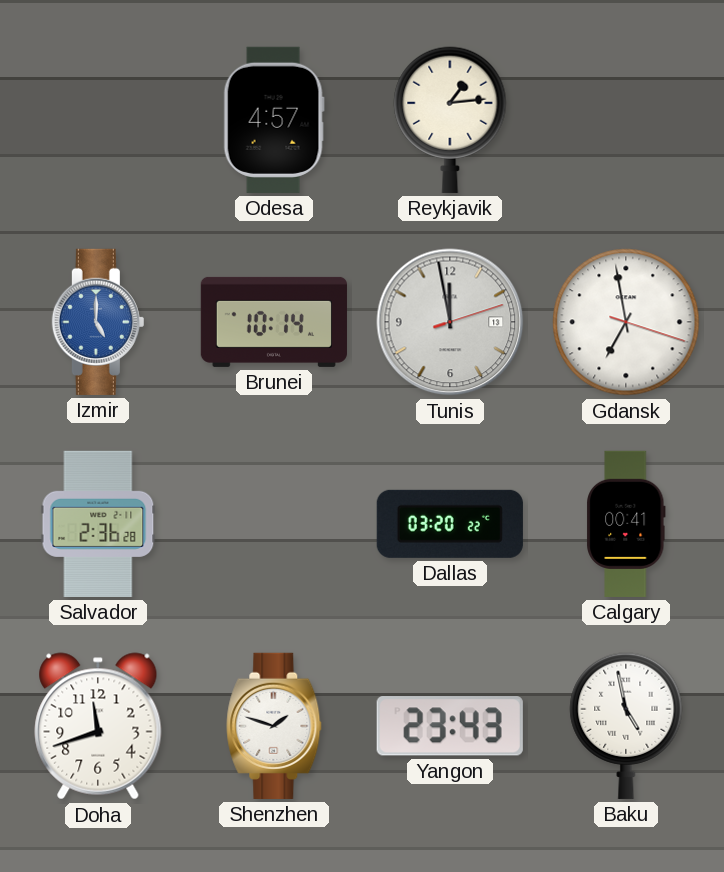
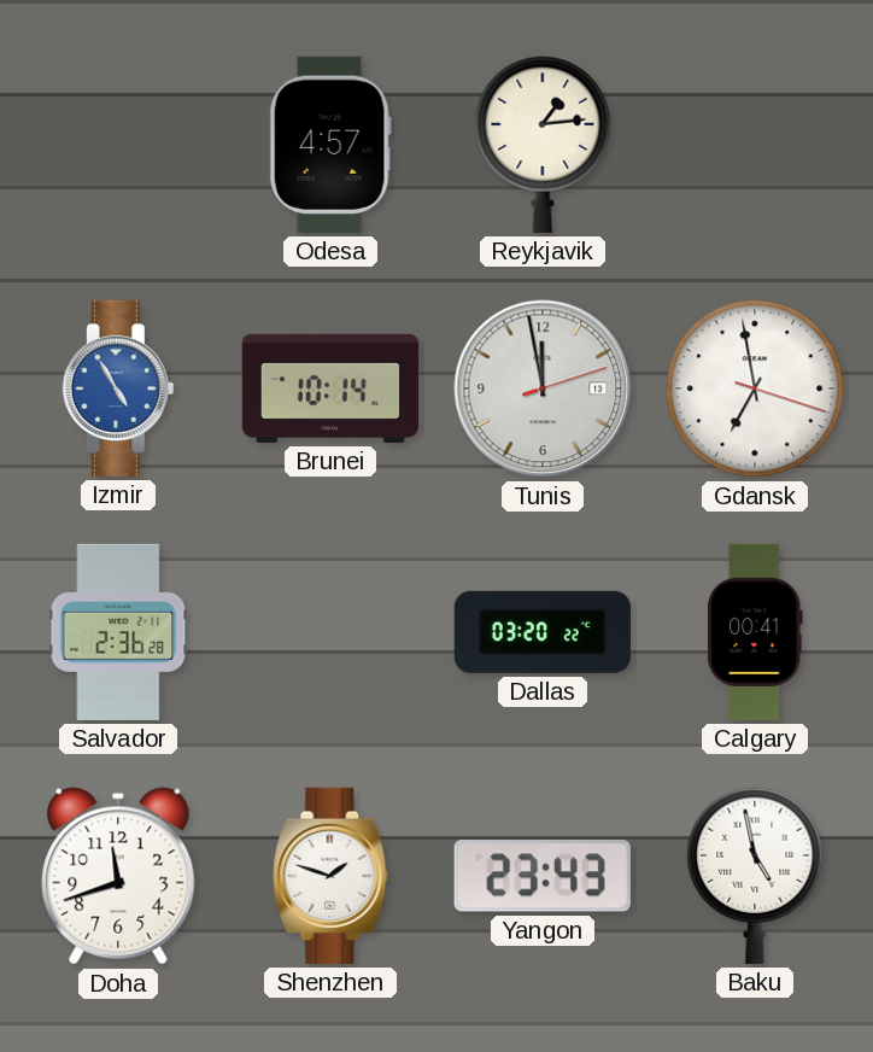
Izmir: 5:00 -> 4:55 (118, 388)
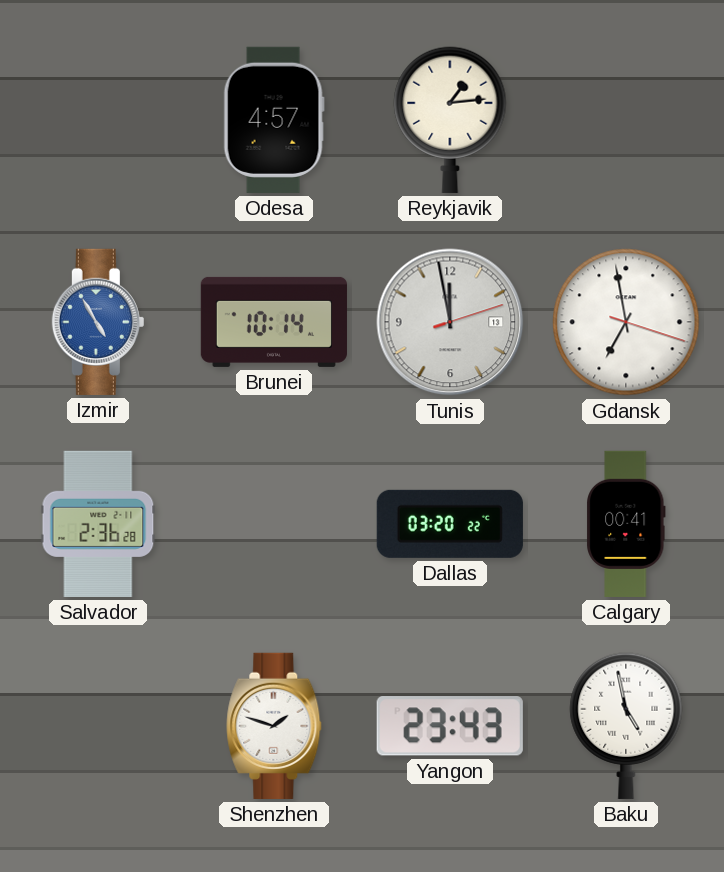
Doha: 11:42 -> none (118, 876)
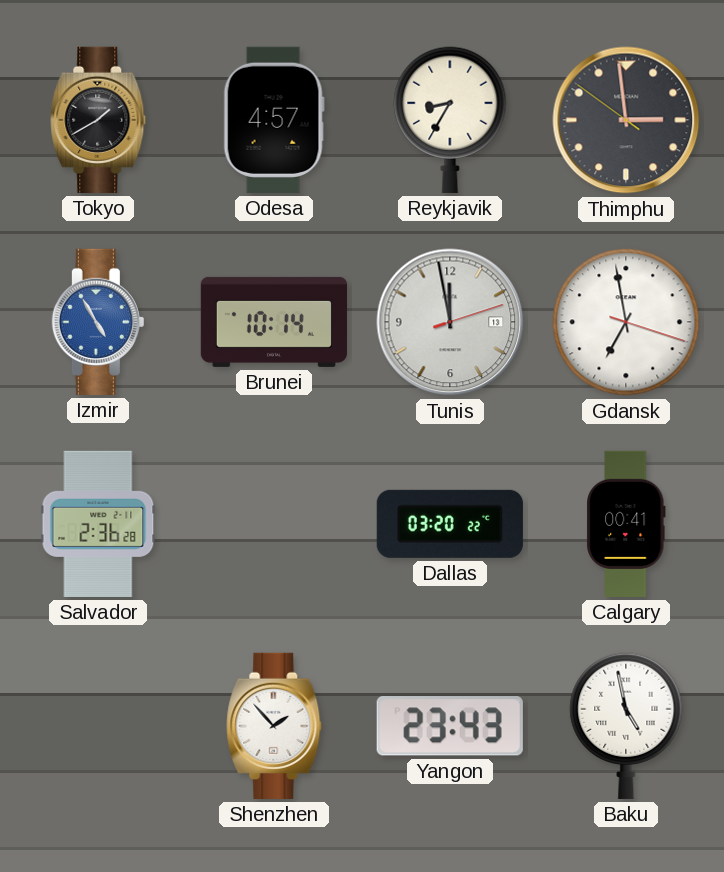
Tokyo: none -> 1:40 (98, 120)
Reykjavik: 1:14 -> 8:35 (450, 120)
Thimphu: none -> 2:58 (626, 120)
Shenzhen: 1:48 -> 1:53 (274, 726)
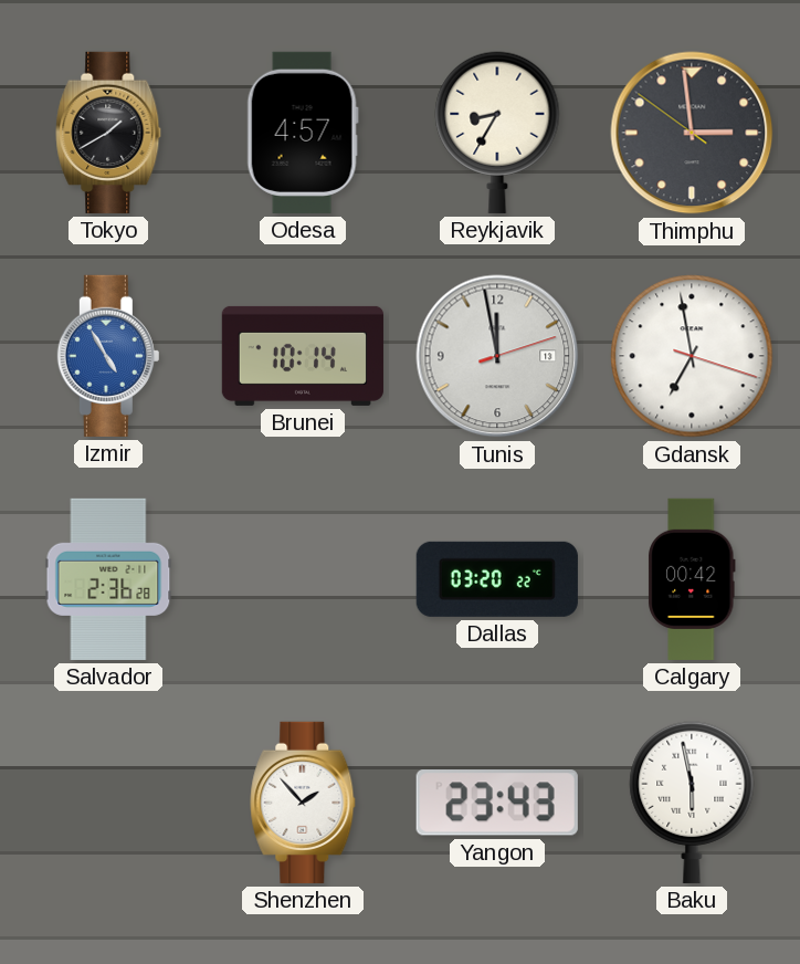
Calgary: 00:41 -> 00:42 (693, 579)
Baku: 4:58 -> 5:58 (692, 803)
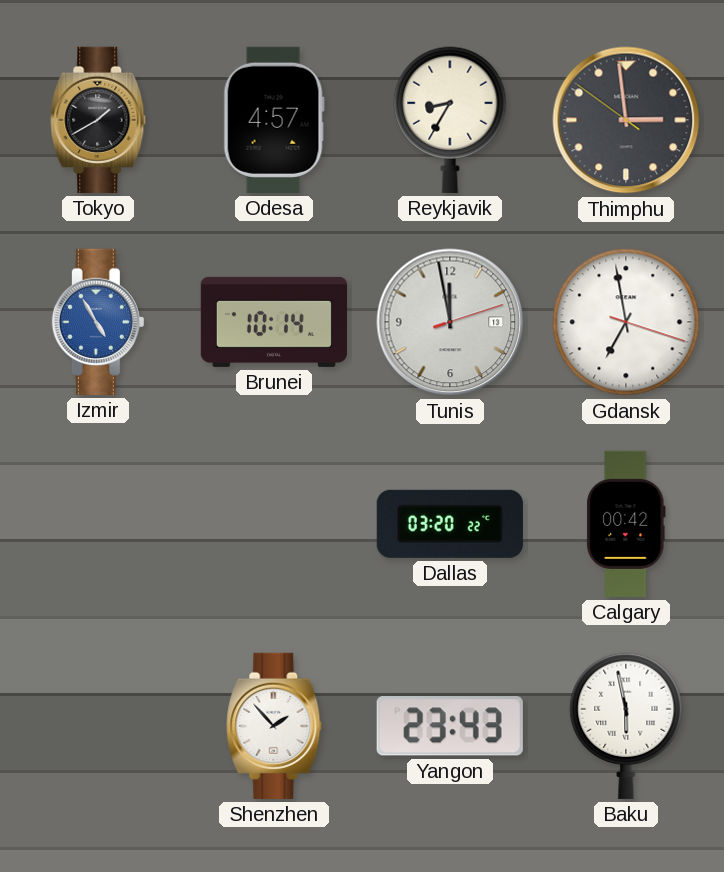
Salvador: 2:36 -> none (108, 579)
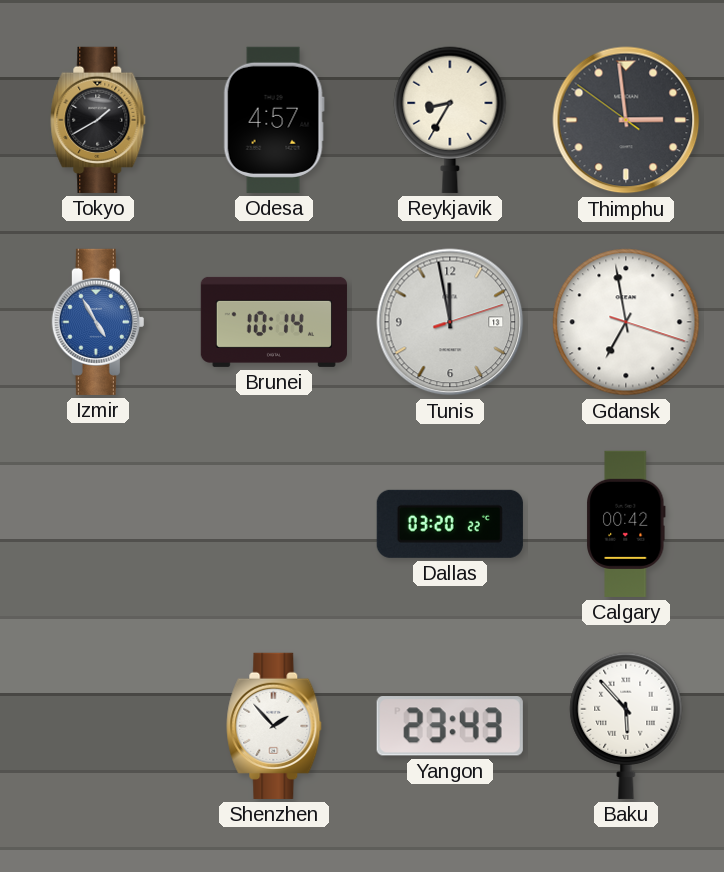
Baku: 5:58 -> 5:53 (626, 726)
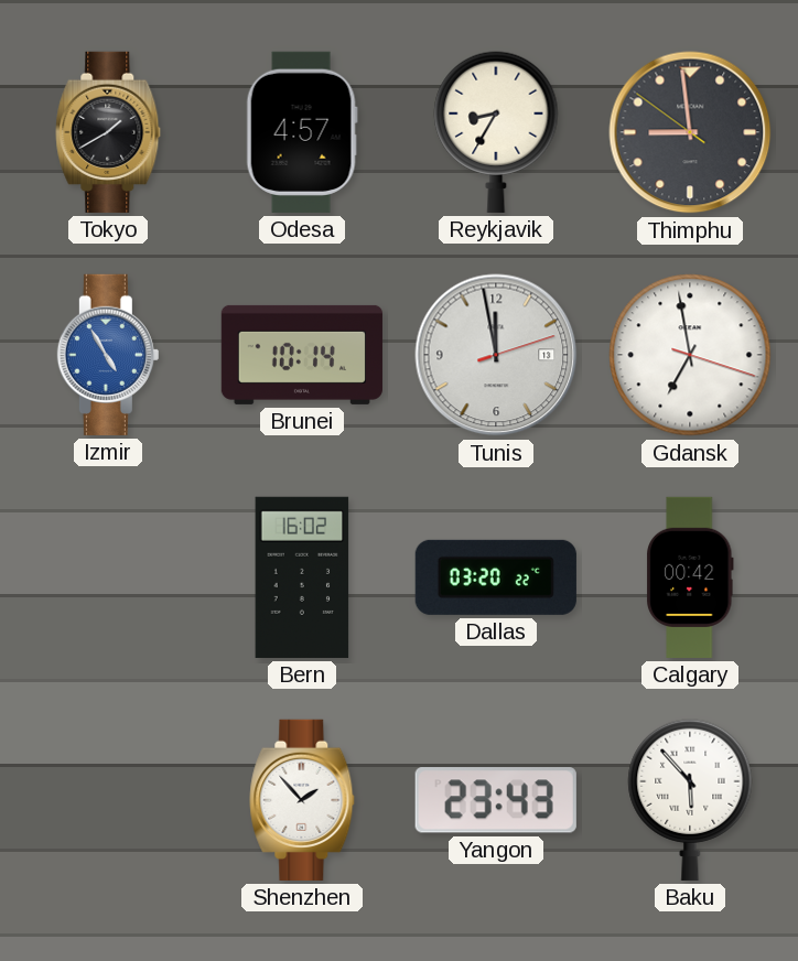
Thimphu: 2:58 -> 8:58 (690, 132)
Bern: none -> 16:02 (302, 577)
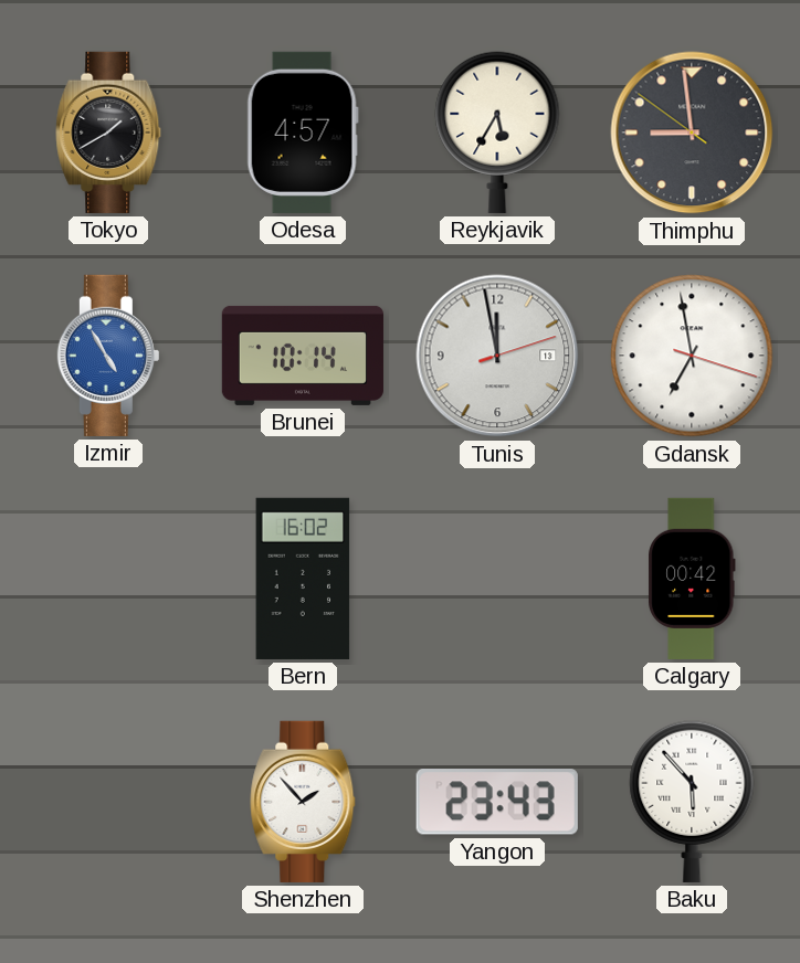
Reykjavik: 8:35 -> 5:35 (497, 133)
Dallas: 03:20 -> none (496, 577)
